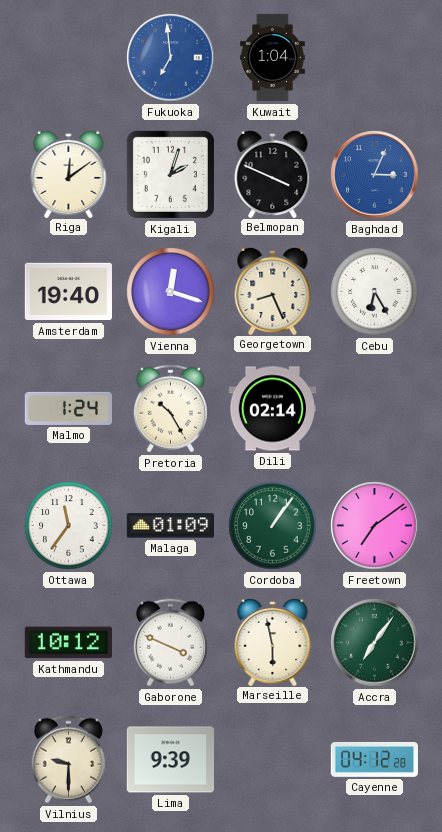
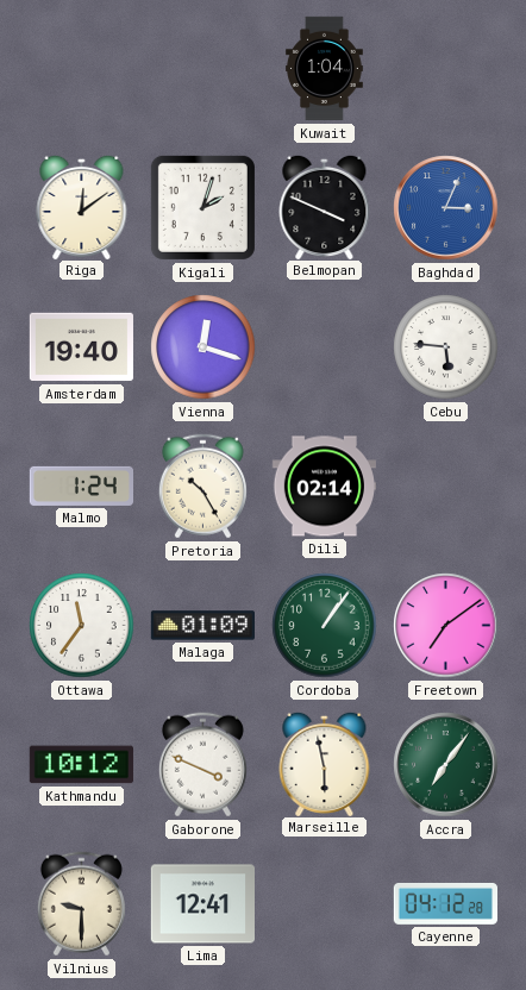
Fukuoka: 6:59 -> none (171, 58)
Georgetown: 8:26 -> none (273, 290)
Cebu: 6:25 -> 5:46 (446, 347)
Lima: 9:39 -> 12:41 (202, 904)
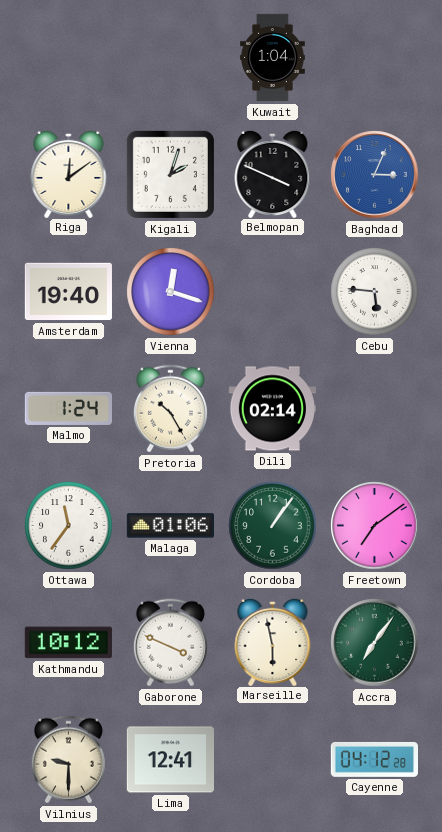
Malaga: 01:09 -> 01:06 (170, 526)
